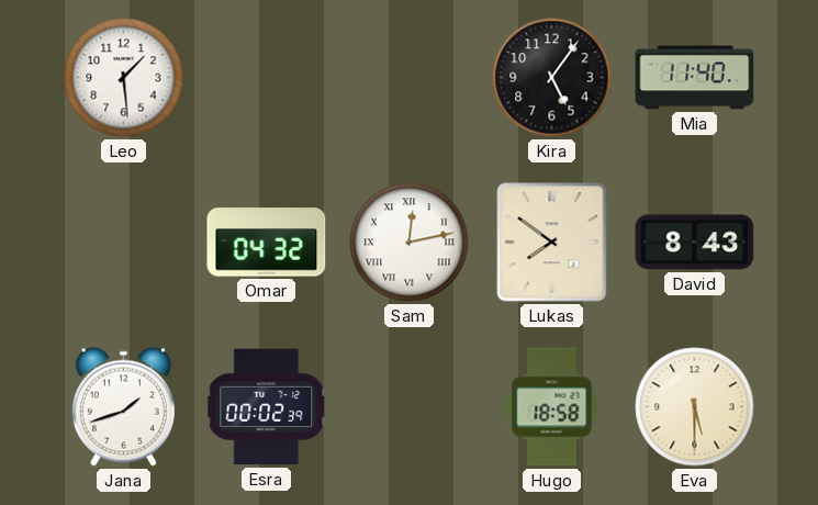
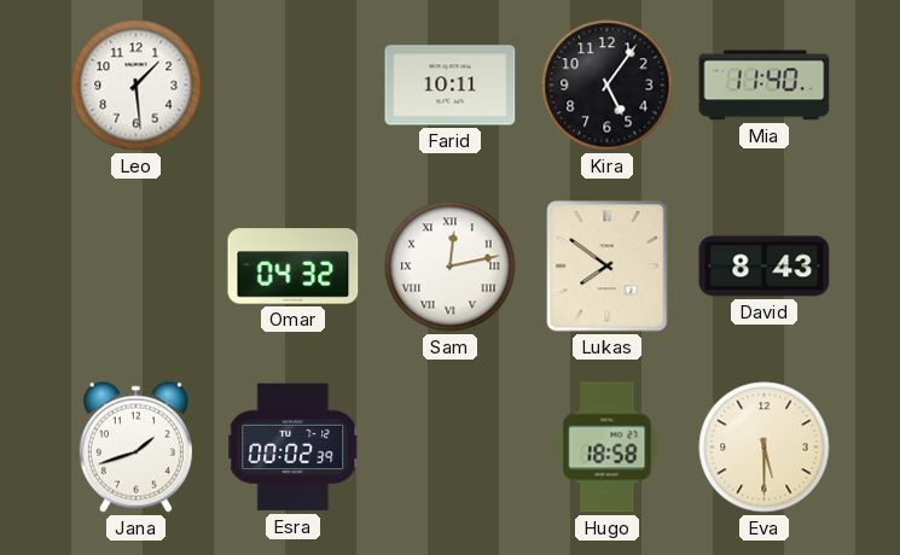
Farid: none -> 10:11 (451, 86)
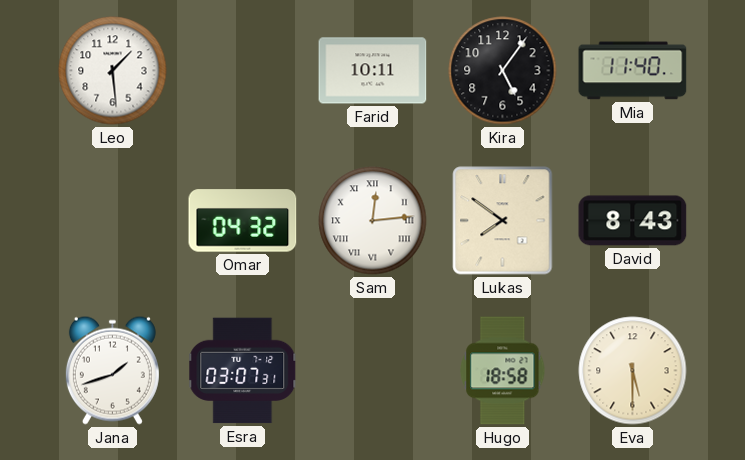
Sam: 12:13 -> 12:14 (373, 221)
Esra: 00:02 -> 03:07 (243, 371)
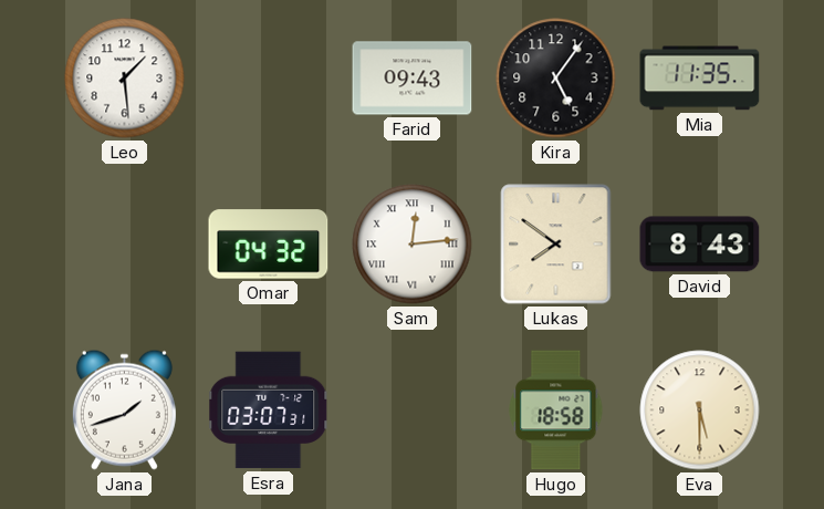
Farid: 10:11 -> 09:43 (413, 79)
Mia: 11:40 -> 11:35 (700, 79)
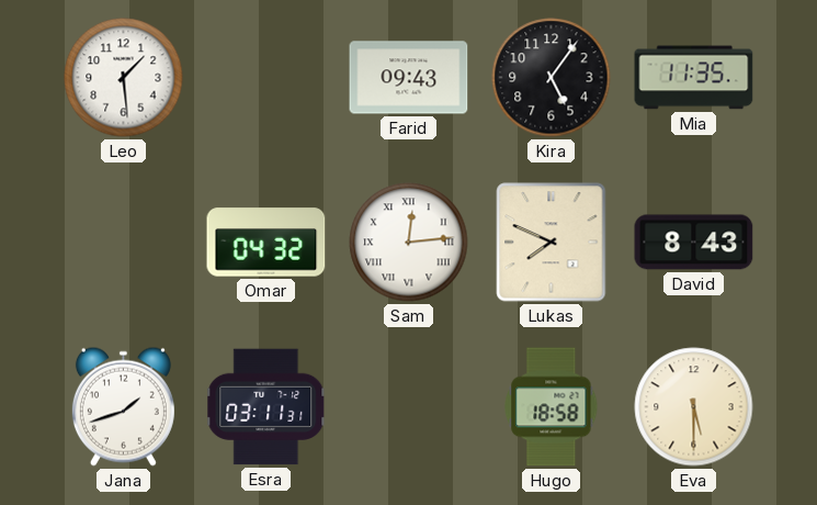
Lukas: 7:51 -> 7:49 (552, 243)
Esra: 03:07 -> 03:11 (266, 407)
